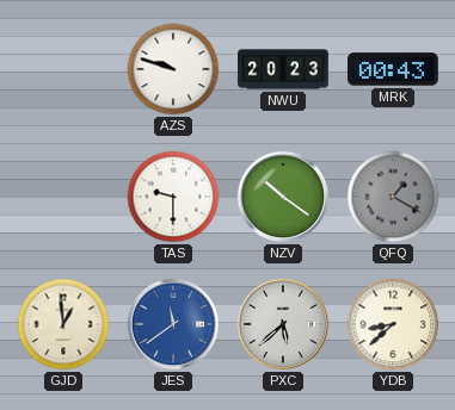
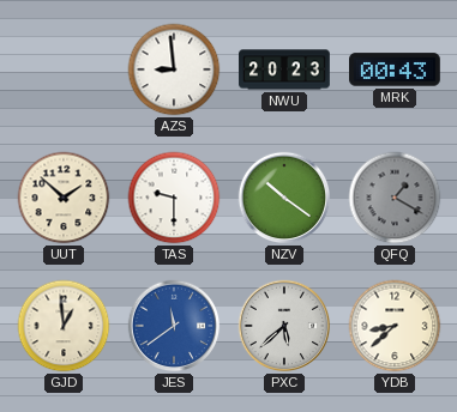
AZS: 9:48 -> 8:59 (174, 69)
UUT: none -> 1:52 (64, 198)
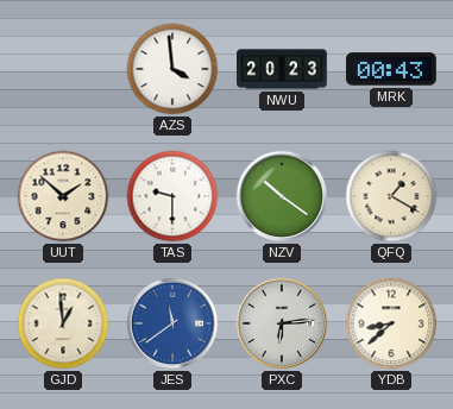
AZS: 8:59 -> 3:59 (172, 69)
QFQ dial: grey -> cream (391, 196)
PXC: 5:38 -> 6:14 (282, 323)
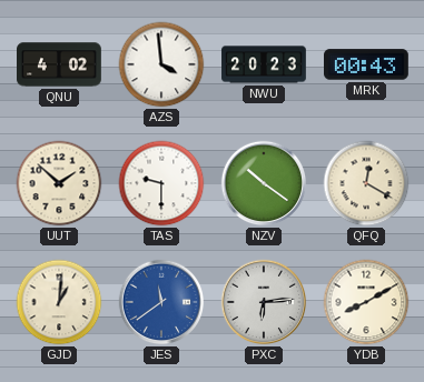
QNU: none -> 4:02 (60, 64)
QFQ: 1:20 -> 12:20 (366, 183)
GJD: 12:59 -> 1:01 (59, 302)
YDB: 8:38 -> 8:10 (366, 302)
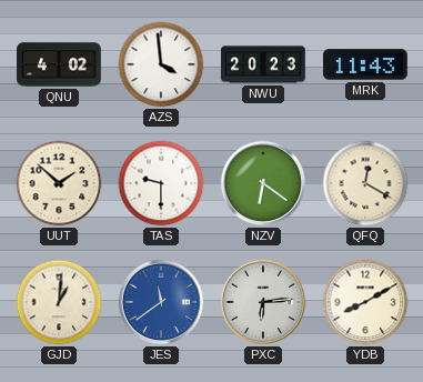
MRK: 00:43 -> 11:43 (366, 64)
NZV: 10:21 -> 6:21 (263, 183)
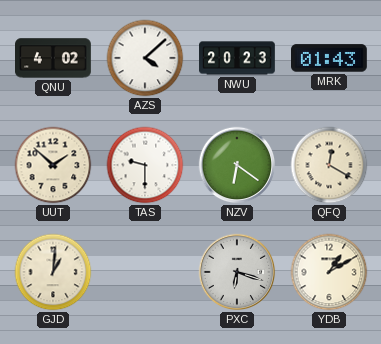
AZS: 3:59 -> 4:08 (145, 58)
MRK: 11:43 -> 01:43 (330, 58)
JES: 11:39 -> none (161, 302)
PXC: 6:14 -> 6:18 (237, 272)
YDB: 8:10 -> 1:10 (329, 272)
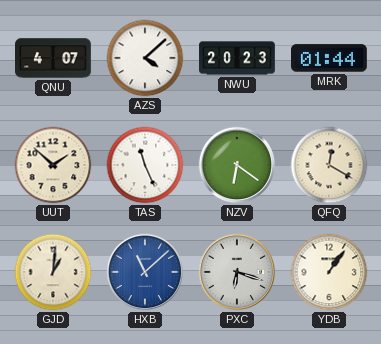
QNU: 4:02 -> 4:07 (54, 58)
MRK: 01:43 -> 01:44 (330, 58)
TAS: 9:30 -> 11:26 (145, 165)
HXB: none -> 11:08 (145, 272)
YDB: 1:10 -> 1:06 (329, 272)
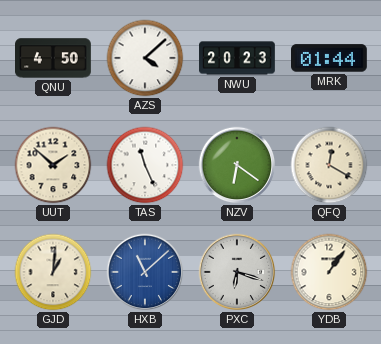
QNU: 4:07 -> 4:50 (54, 58)
